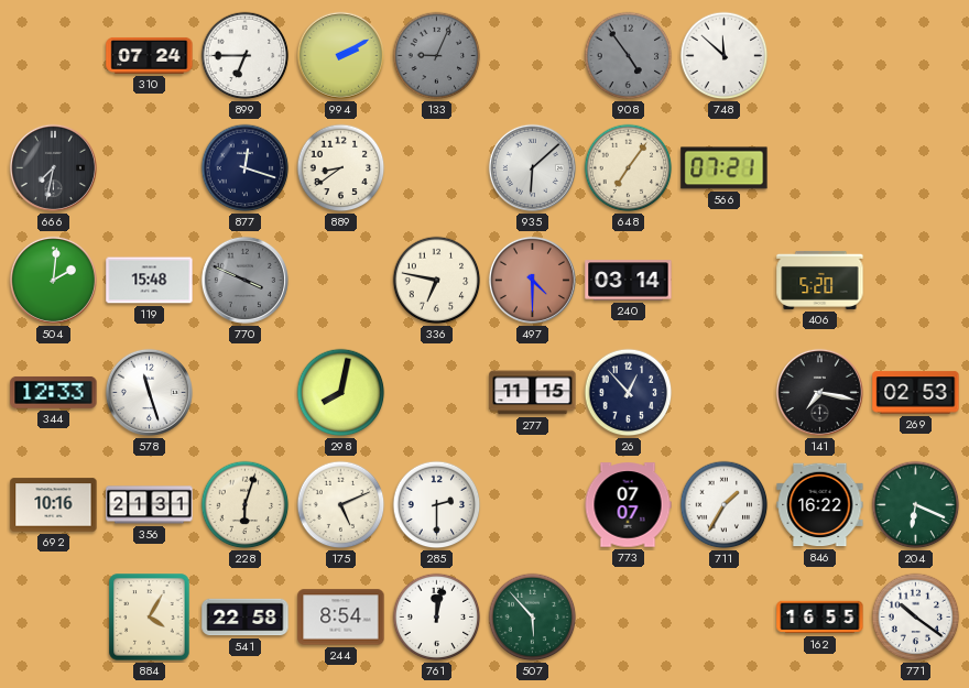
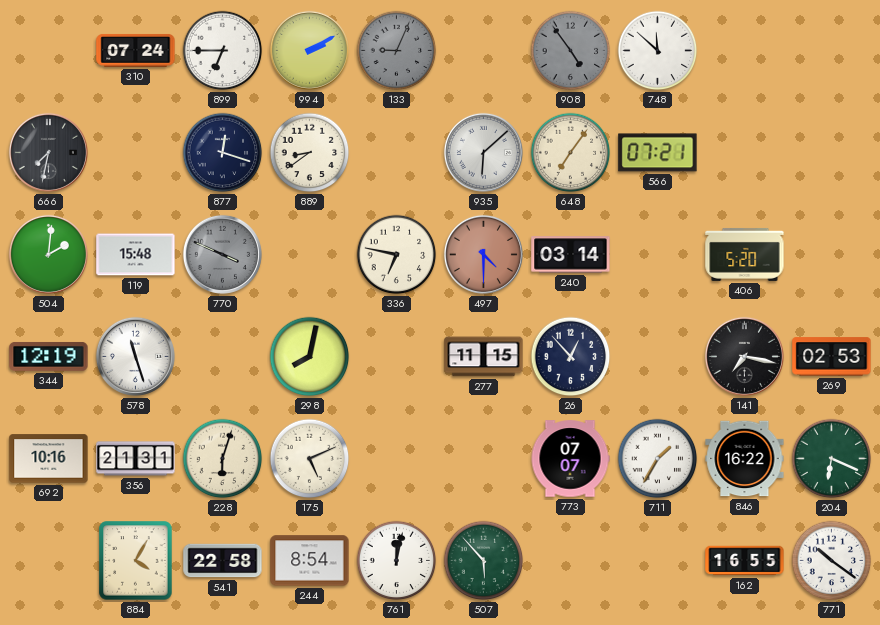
344: 12:33 -> 12:19 (49, 357)
285: 2:30 -> none (437, 505)
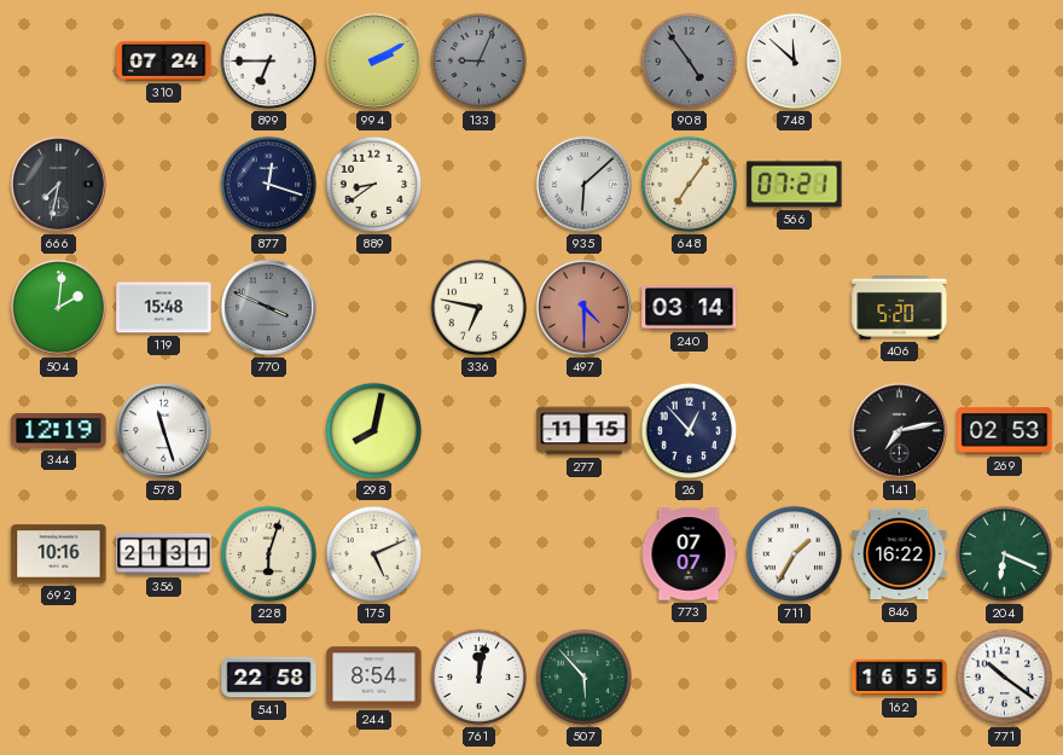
141: 7:17 -> 7:13 (899, 430)
884: 4:05 -> none (136, 561)
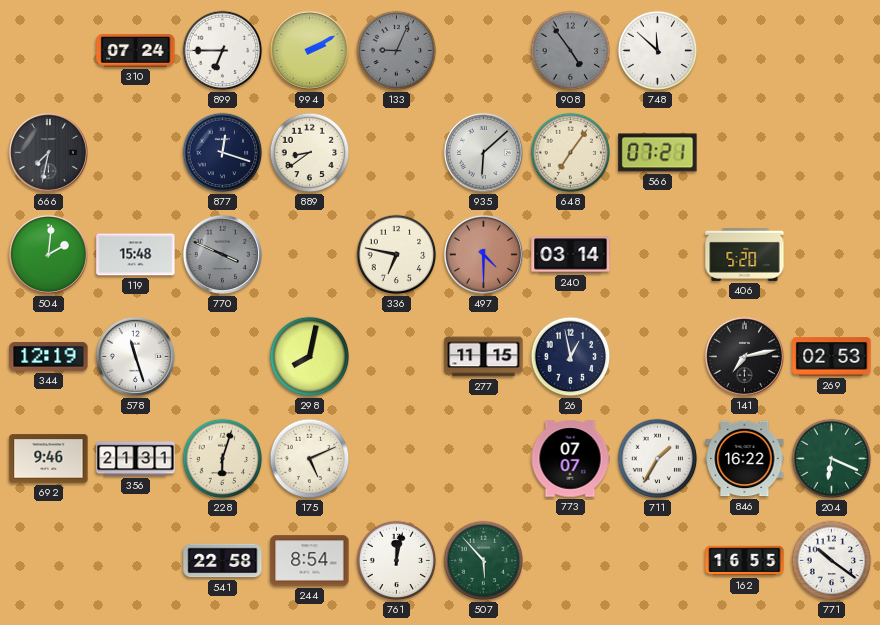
26: 12:53 -> 12:58 (571, 357)
692: 10:16 -> 9:46 (49, 459)
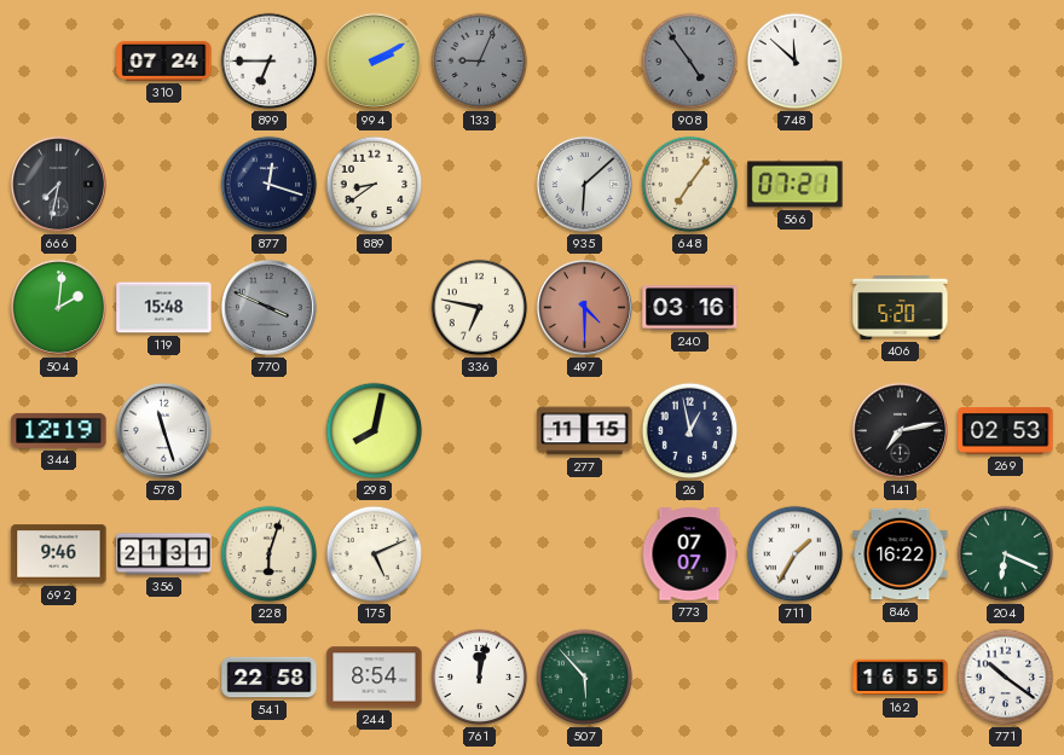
240: 03:14 -> 03:16 (690, 308)
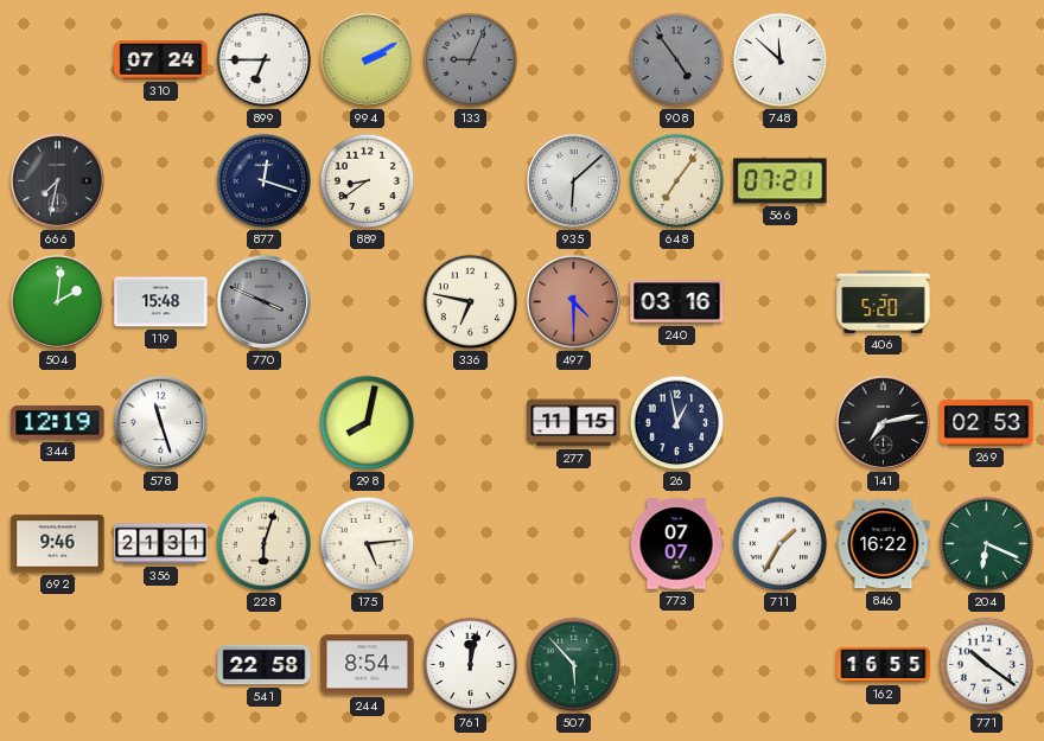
175: 5:11 -> 5:14 (368, 544)
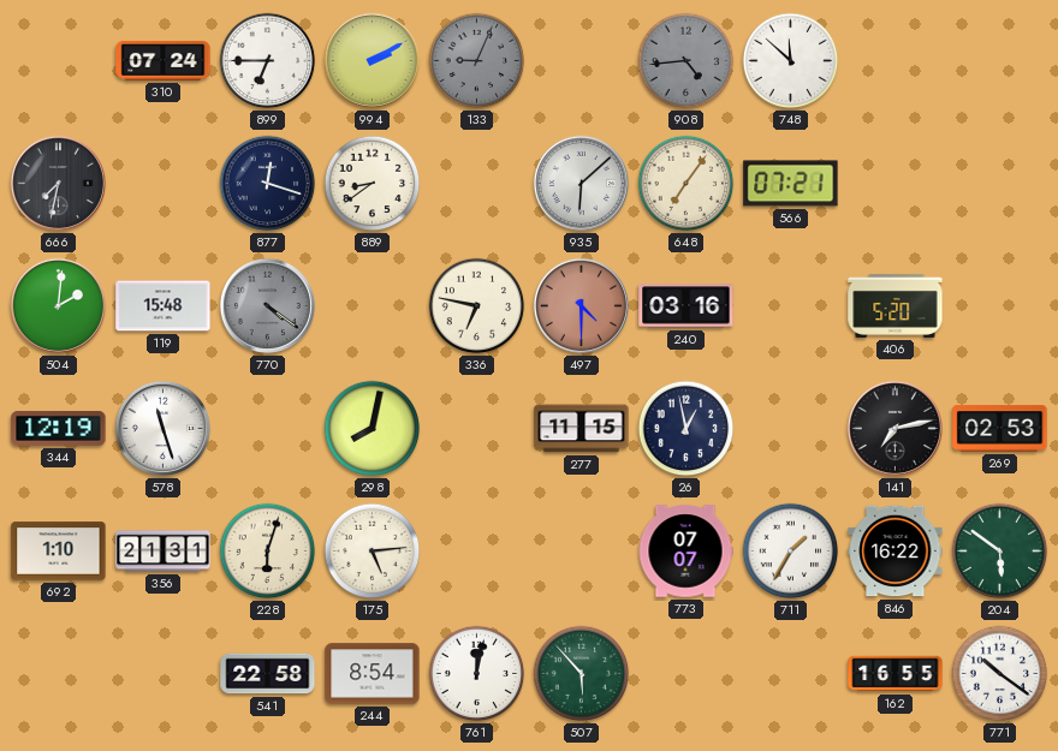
908: 4:54 -> 4:44 (686, 61)
770: 3:49 -> 4:21 (267, 305)
692: 9:46 -> 1:10 (59, 552)
204: 6:19 -> 5:51 (1000, 552)
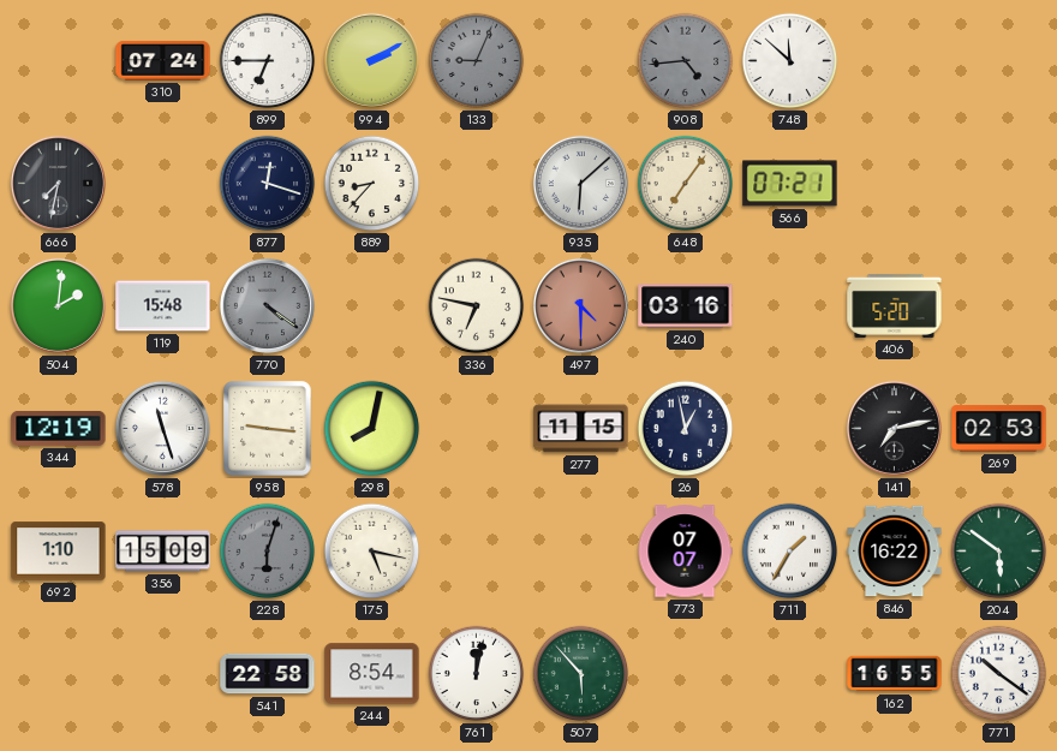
889: 8:39 -> 8:37 (372, 184)
958: none -> 9:16 (268, 429)
356: 21:31 -> 15:09 (163, 552)
228 dial: cream -> grey (268, 552)
175: 5:14 -> 5:17 (372, 552)
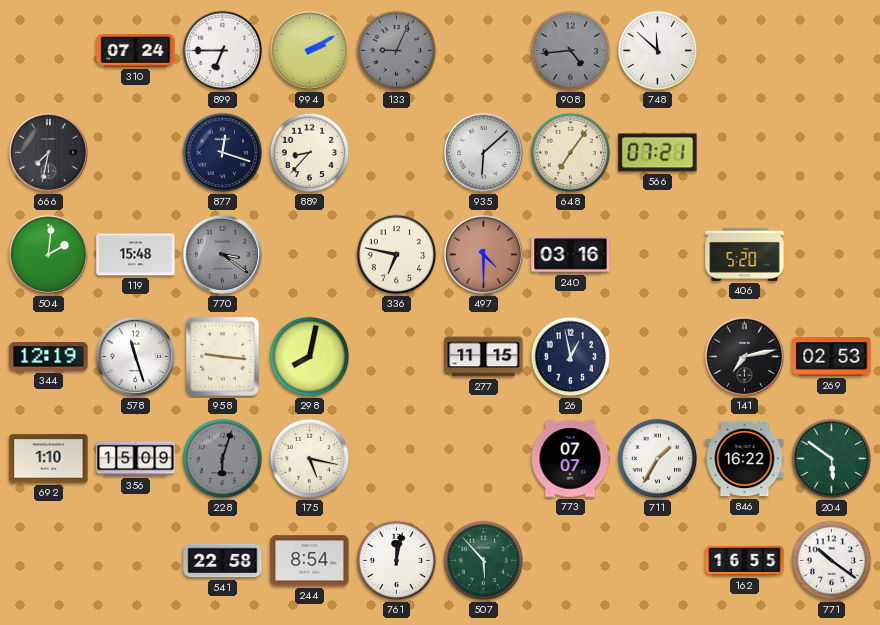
770: 4:21 -> 3:21 (222, 254)
